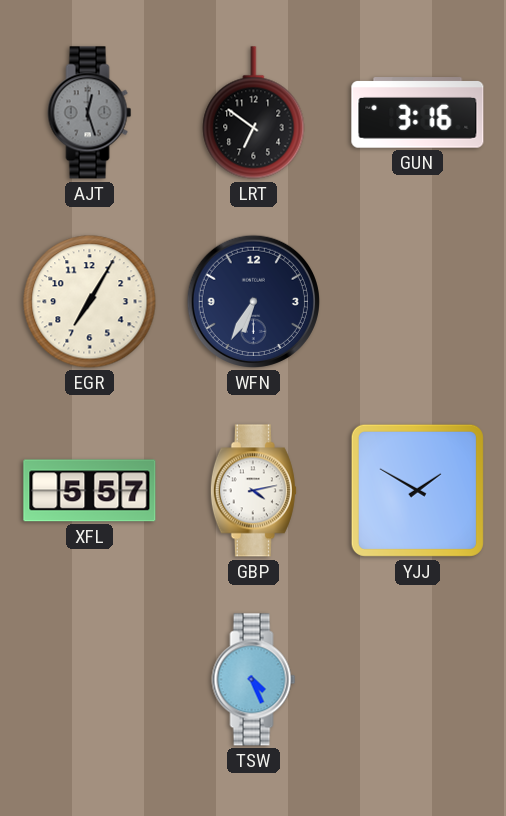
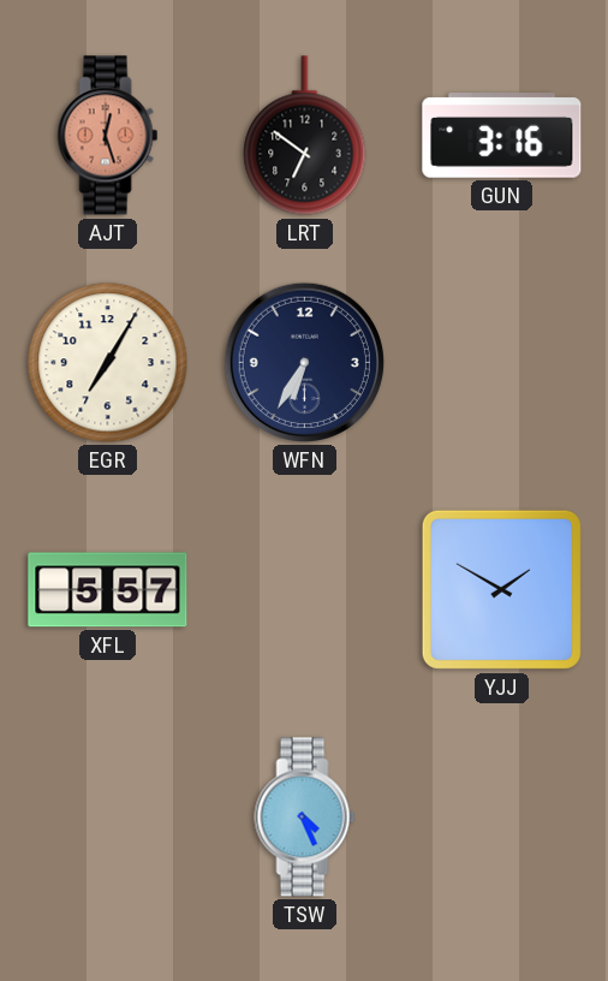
AJT dial: grey -> salmon (108, 136)
GBP: 4:13 -> none (253, 491)
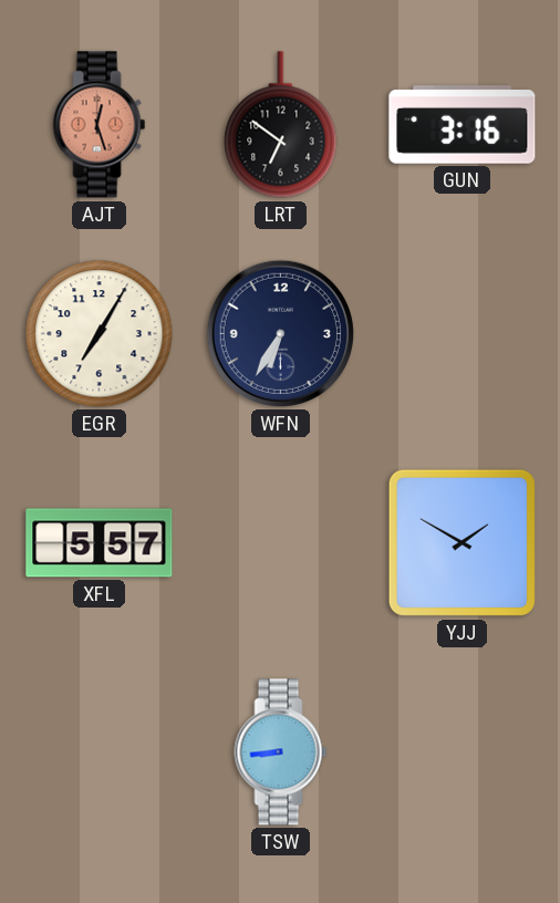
TSW: 4:26 -> 8:44 (281, 752)
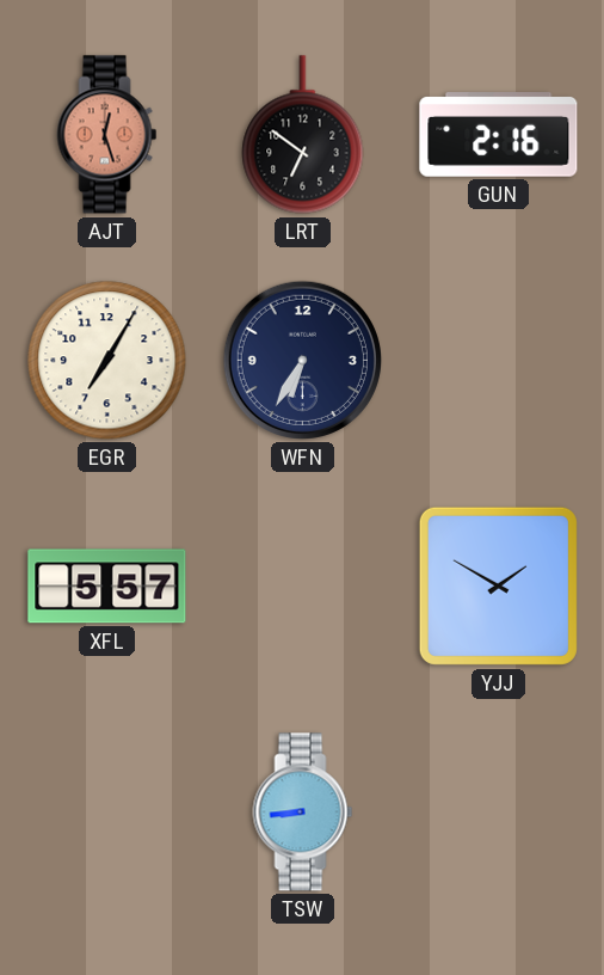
GUN: 3:16 -> 2:16 (499, 135)
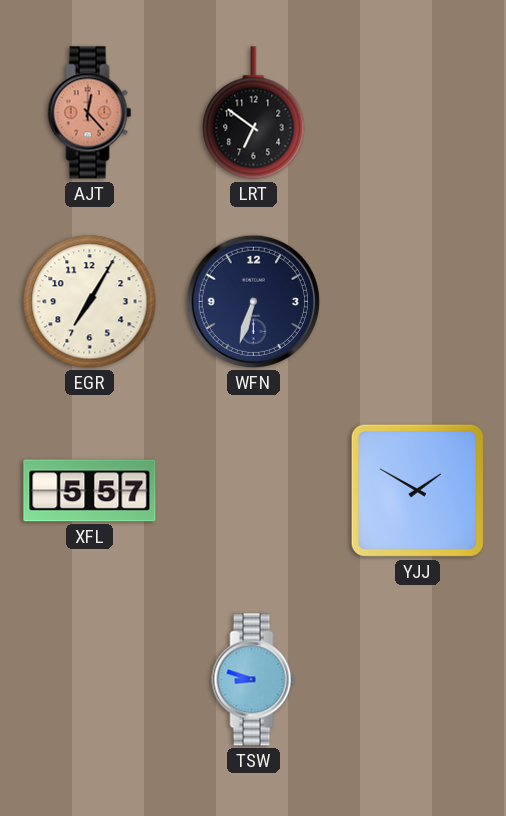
AJT: 12:27 -> 12:23 (90, 113)
GUN: 2:16 -> none (499, 135)
WFN: 6:35 -> 6:33 (253, 301)
TSW: 8:44 -> 8:48 (254, 680)
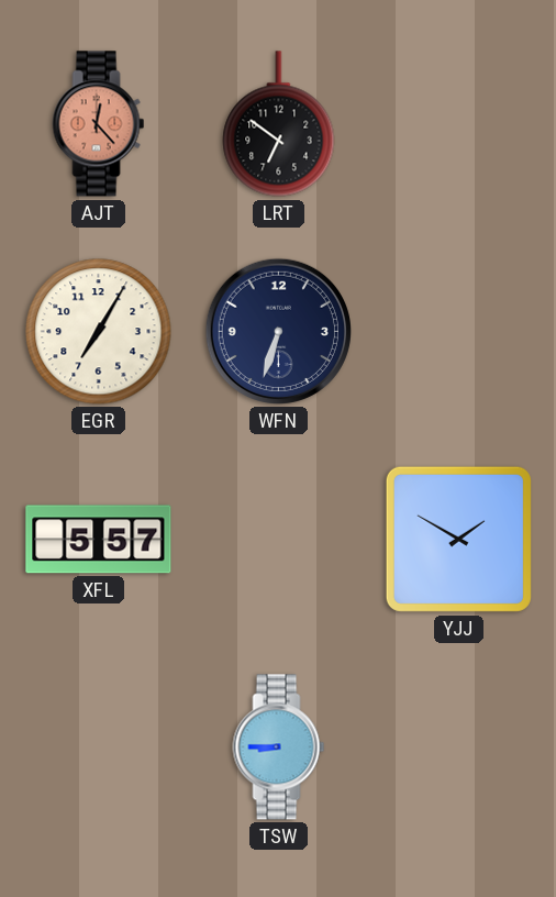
TSW: 8:48 -> 8:45 (279, 748)
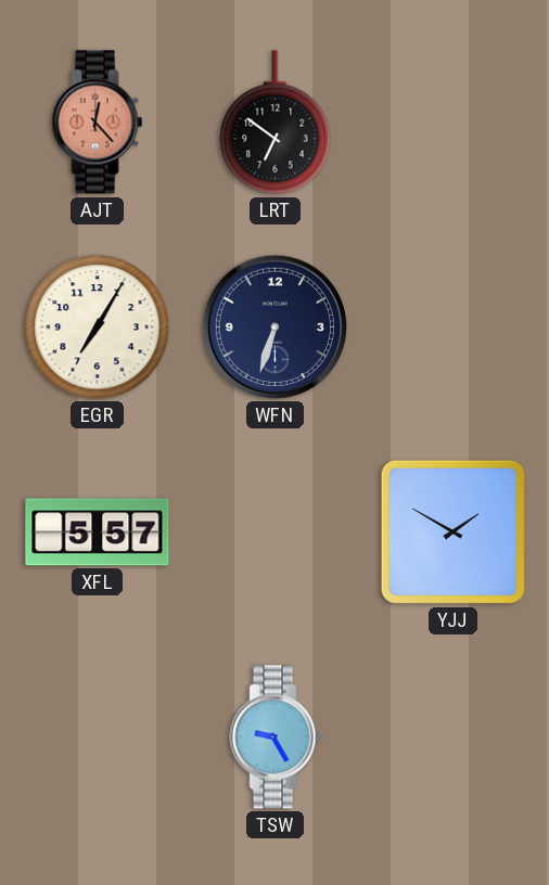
TSW: 8:45 -> 9:25 (276, 737)
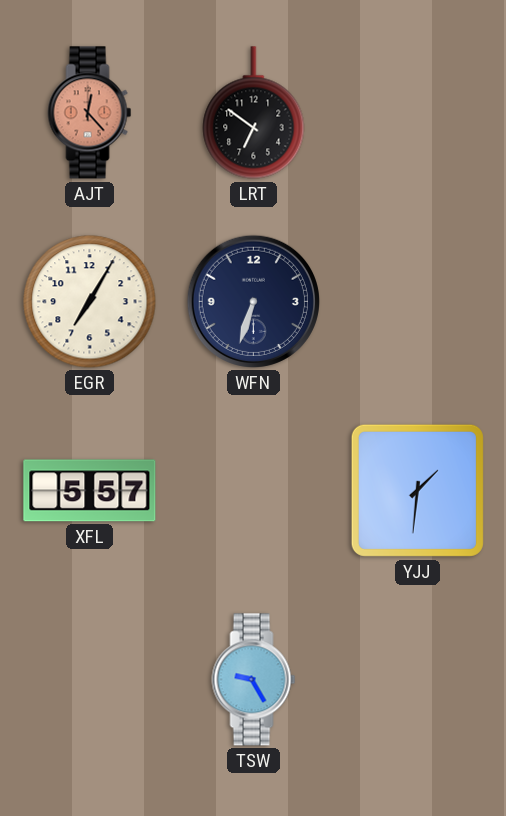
YJJ: 1:50 -> 1:31 (417, 490)
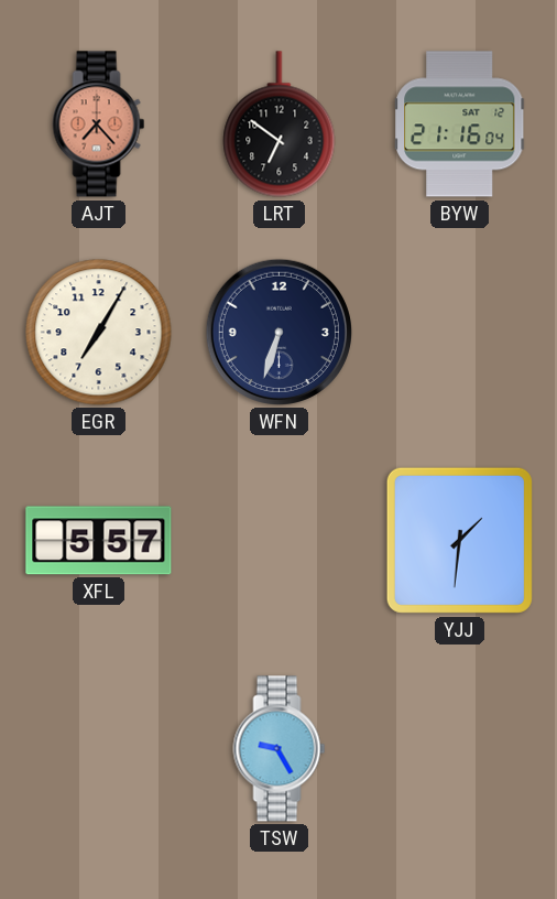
AJT: 12:23 -> 7:23 (99, 124)
BYW: none -> 21:16 (460, 124)
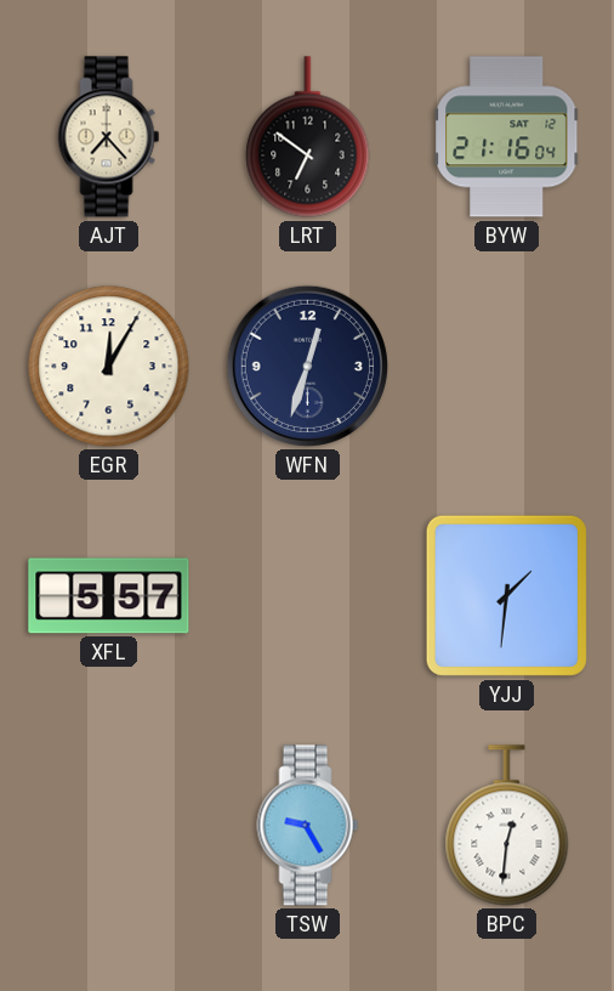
AJT dial: salmon -> cream (109, 137)
EGR: 7:05 -> 12:05 (109, 367)
WFN: 6:33 -> 12:33 (307, 366)
BPC: none -> 12:31 (507, 826)
